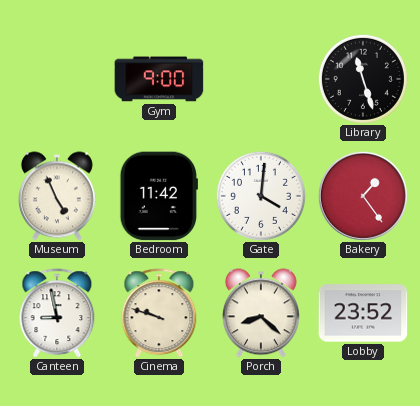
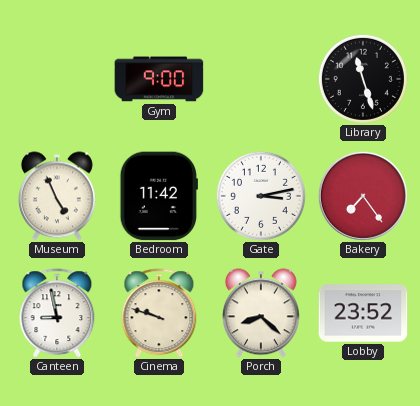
Gate: 4:01 -> 3:13 (261, 196)
Bakery: 1:24 -> 7:24 (363, 196)
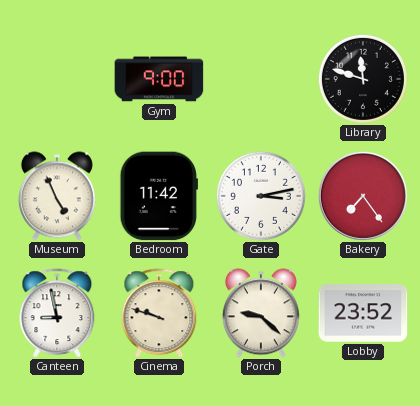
Library: 11:27 -> 11:48 (363, 79)
Porch: 8:22 -> 9:22 (261, 313)
